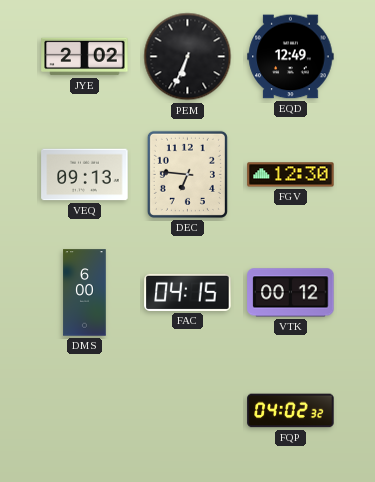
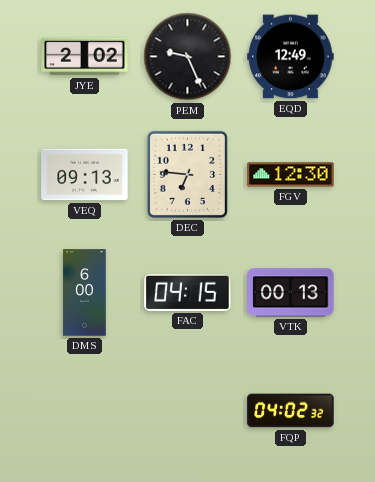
PEM: 6:34 -> 9:26 (188, 57)
VTK: 00:12 -> 00:13 (291, 293)
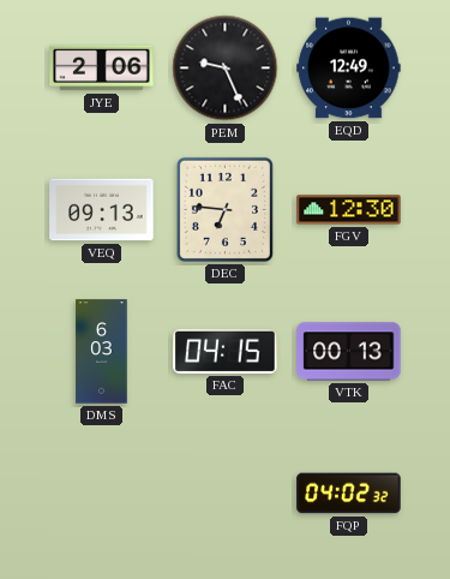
JYE: 2:02 -> 2:06 (102, 68)
DMS: 6:00 -> 6:03 (102, 352)
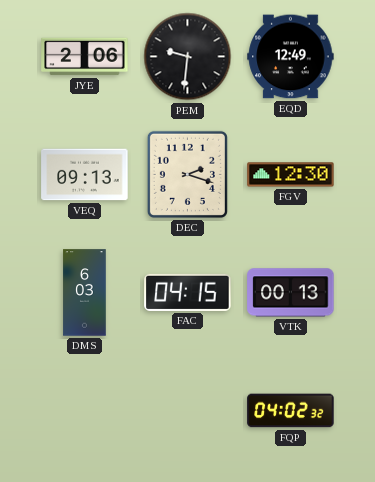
PEM: 9:26 -> 9:31 (188, 57)
DEC: 6:46 -> 2:18 (187, 174)
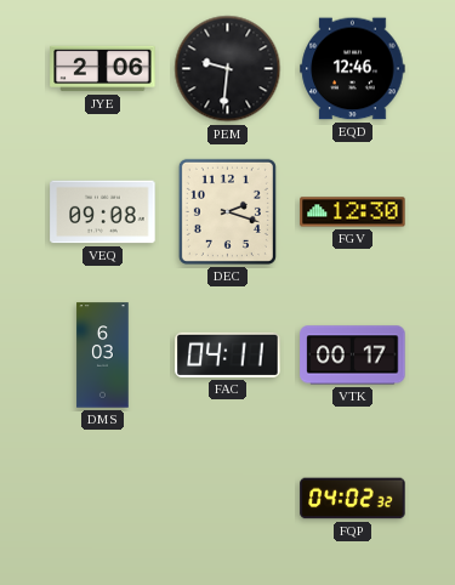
EQD: 12:49 -> 12:46 (353, 69)
VEQ: 09:13 -> 09:08 (103, 212)
FAC: 04:15 -> 04:11 (228, 354)
VTK: 00:13 -> 00:17 (353, 356)
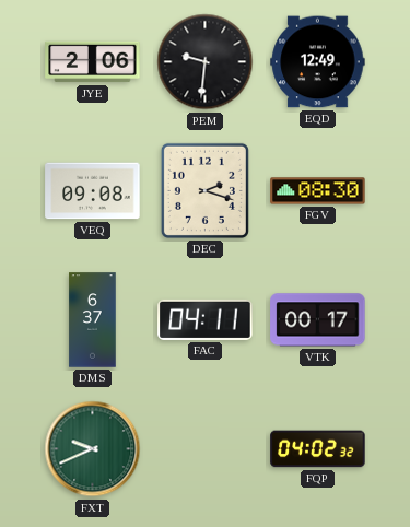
EQD: 12:46 -> 12:49 (318, 62)
FGV: 12:30 -> 08:30 (318, 191)
DMS: 6:03 -> 6:37 (93, 320)
FXT: none -> 9:41 (93, 449)
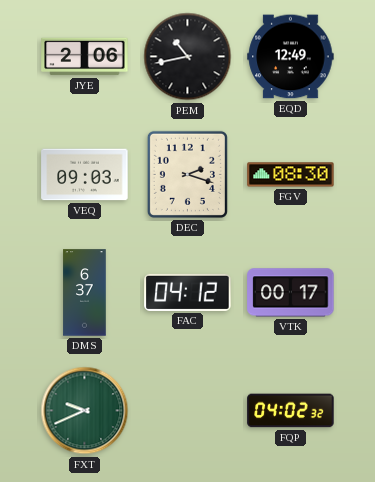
PEM: 9:31 -> 10:43 (188, 57)
VEQ: 09:08 -> 09:03 (85, 175)
FAC: 04:11 -> 04:12 (188, 292)
